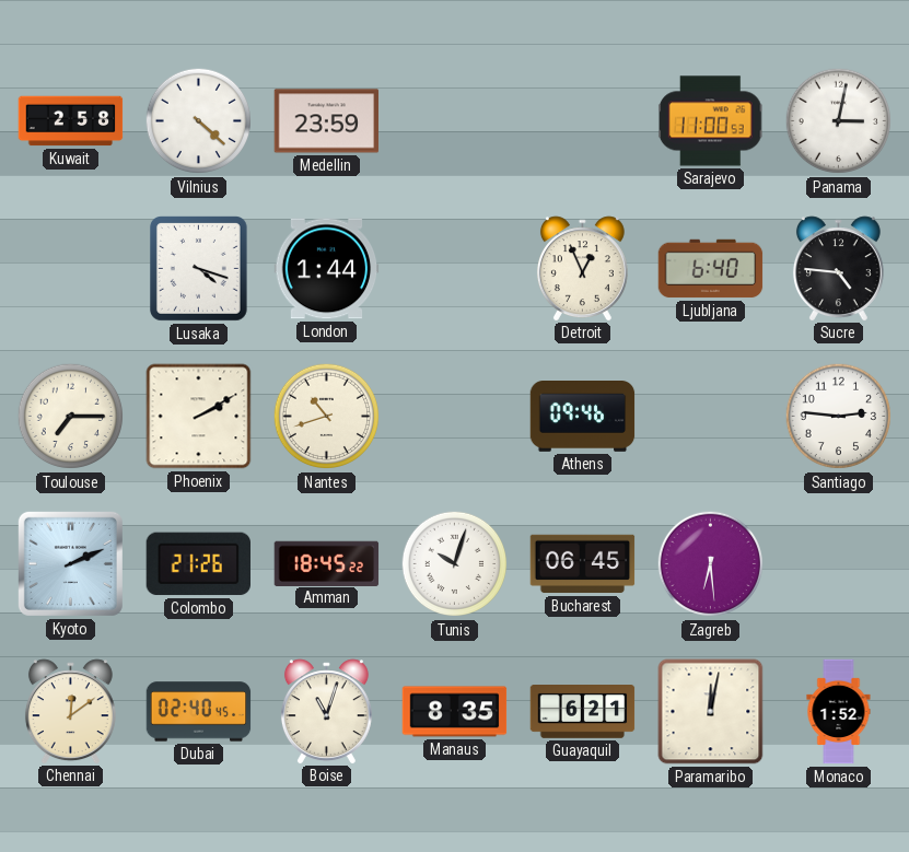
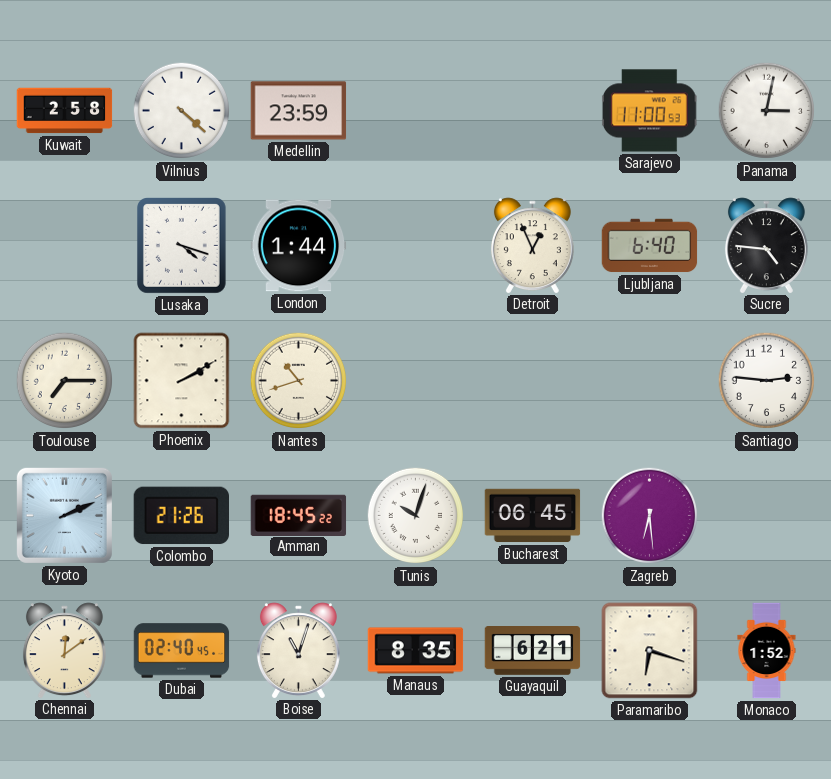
Athens: 09:46 -> none (583, 417)
Paramaribo: 12:02 -> 6:18 (650, 651)
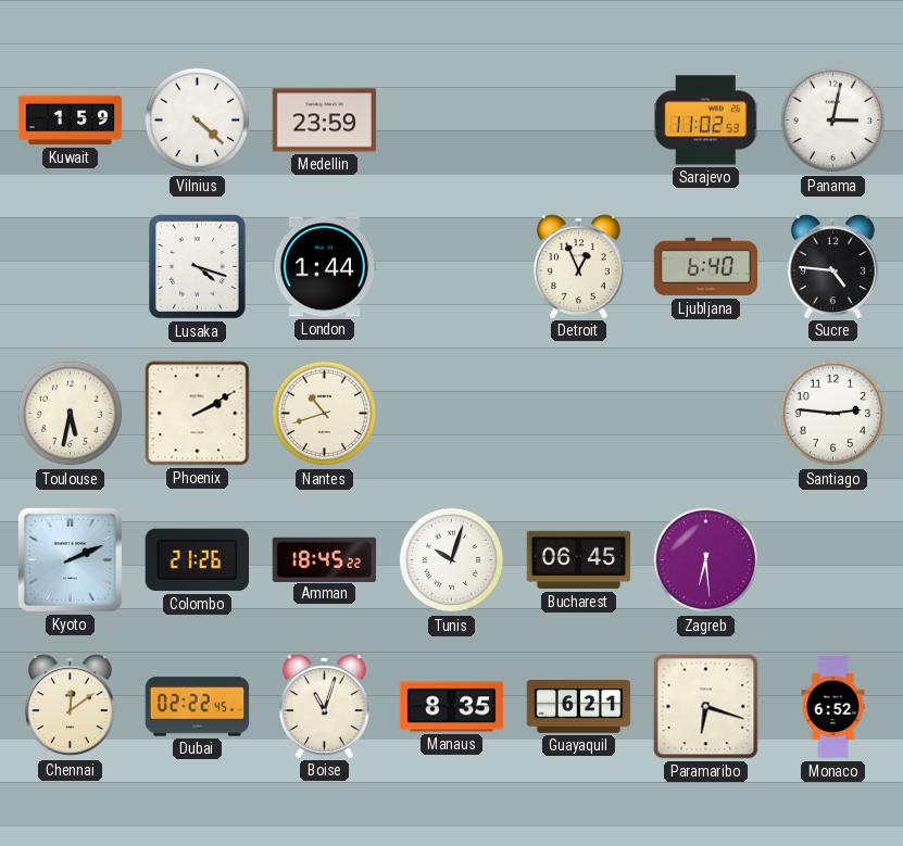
Kuwait: 2:58 -> 1:59 (71, 121)
Sarajevo: 11:00 -> 11:02 (705, 121)
Toulouse: 7:15 -> 5:32 (71, 414)
Dubai: 02:40 -> 02:22 (198, 707)
Monaco: 1:52 -> 6:52 (833, 707)
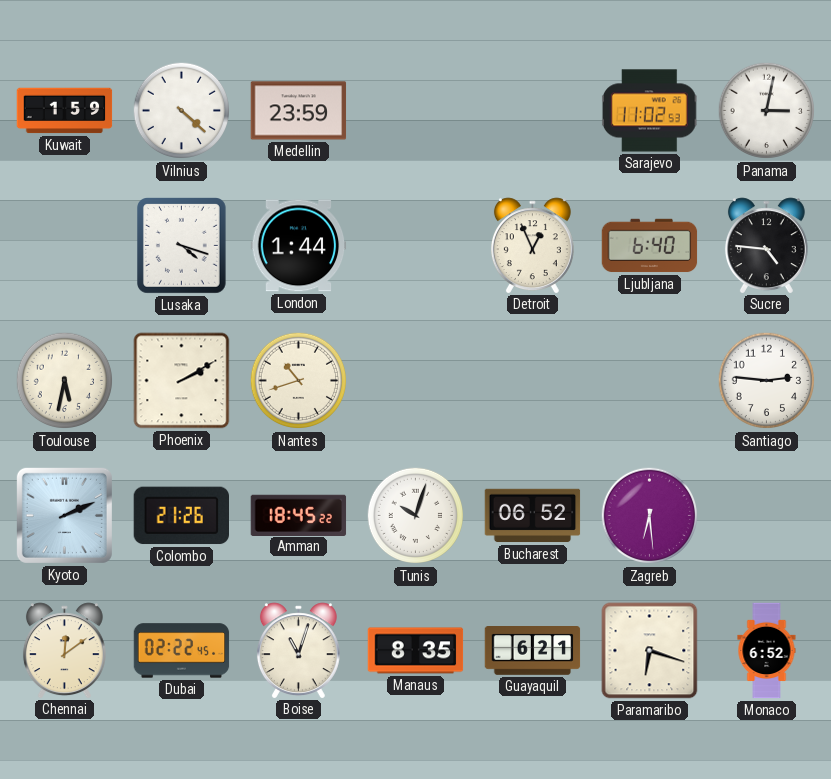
Bucharest: 06:45 -> 06:52 (533, 516)
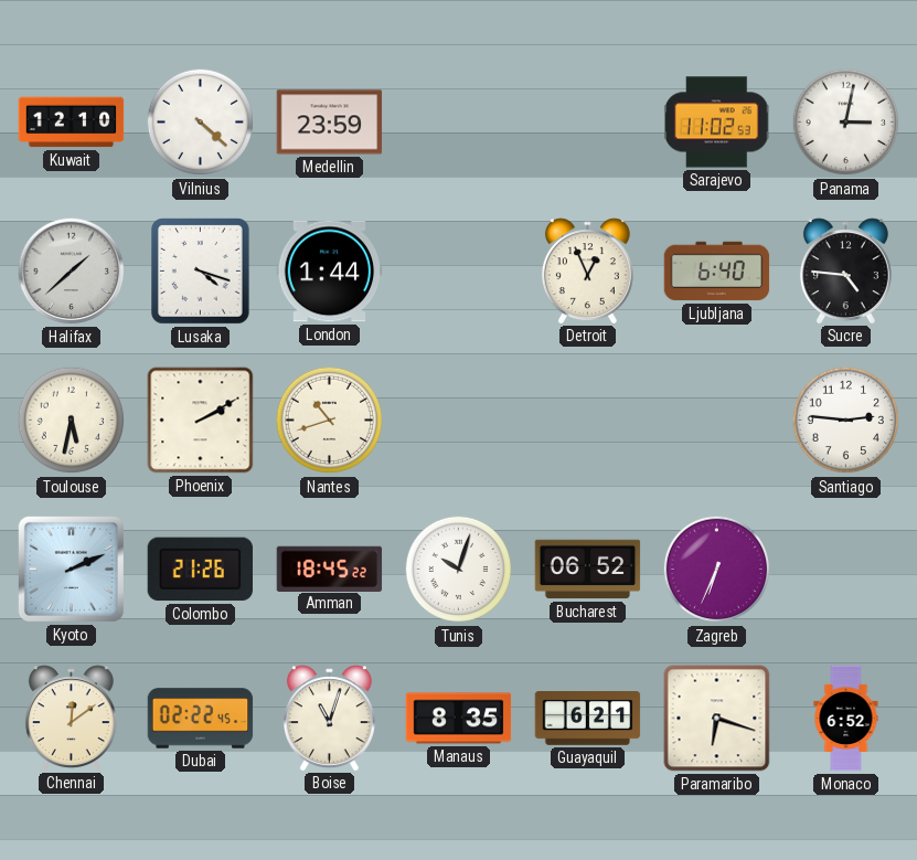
Kuwait: 1:59 -> 12:10 (72, 123)
Halifax: none -> 1:38 (72, 272)
Zagreb: 6:29 -> 6:34 (717, 570)
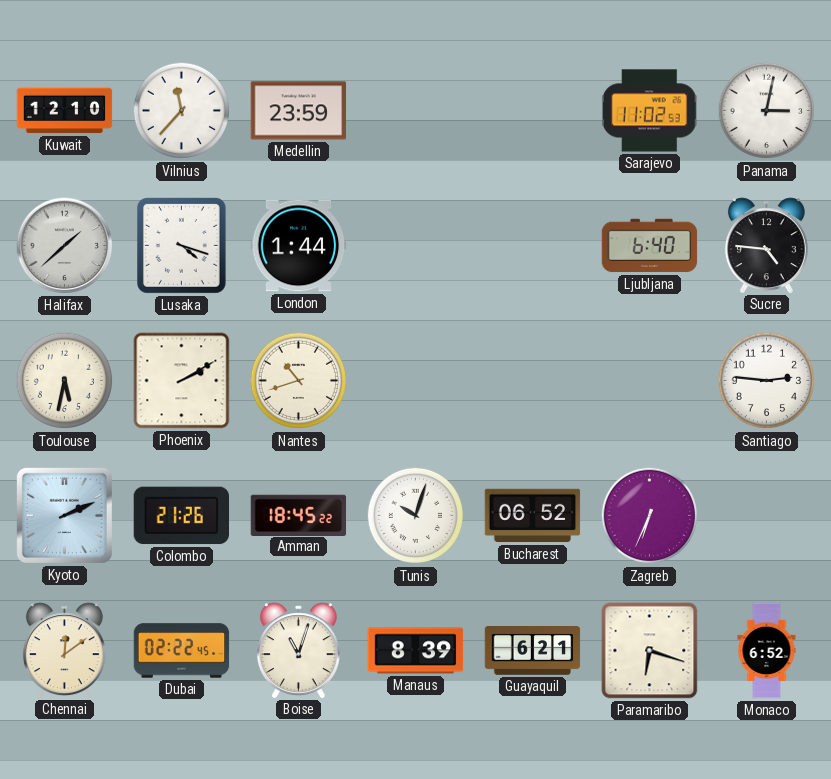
Vilnius: 4:22 -> 11:37 (182, 111)
Detroit: 12:56 -> none (587, 270)
Manaus: 8:35 -> 8:39 (416, 651)
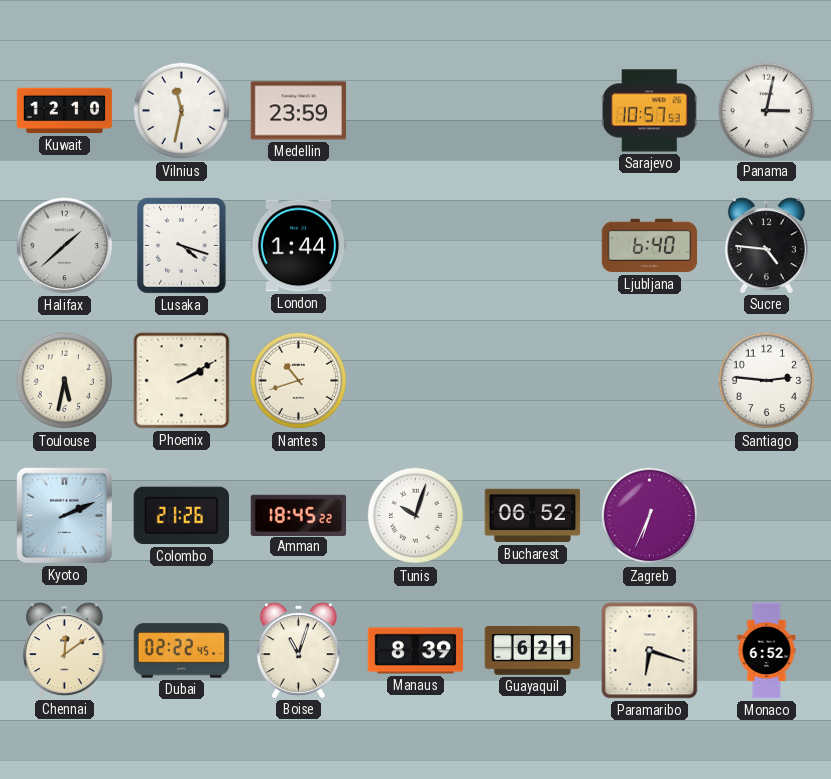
Vilnius: 11:37 -> 11:32 (182, 111)
Sarajevo: 11:02 -> 10:57 (649, 111)
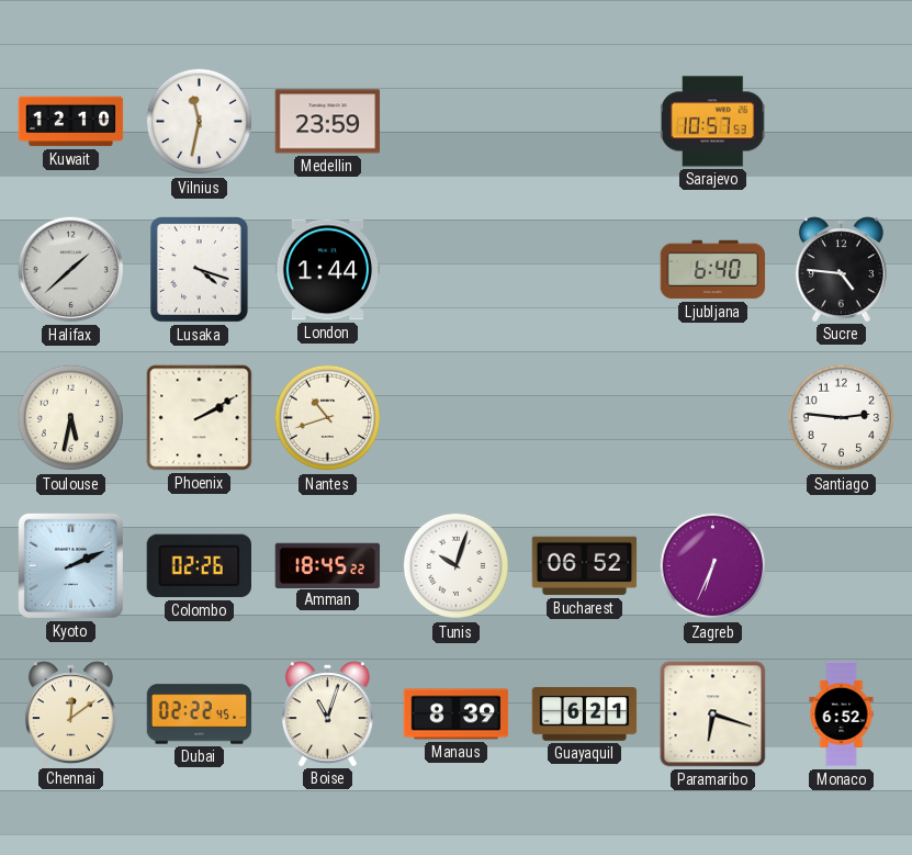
Panama: 3:02 -> none (767, 111)
Colombo: 21:26 -> 02:26 (199, 566)
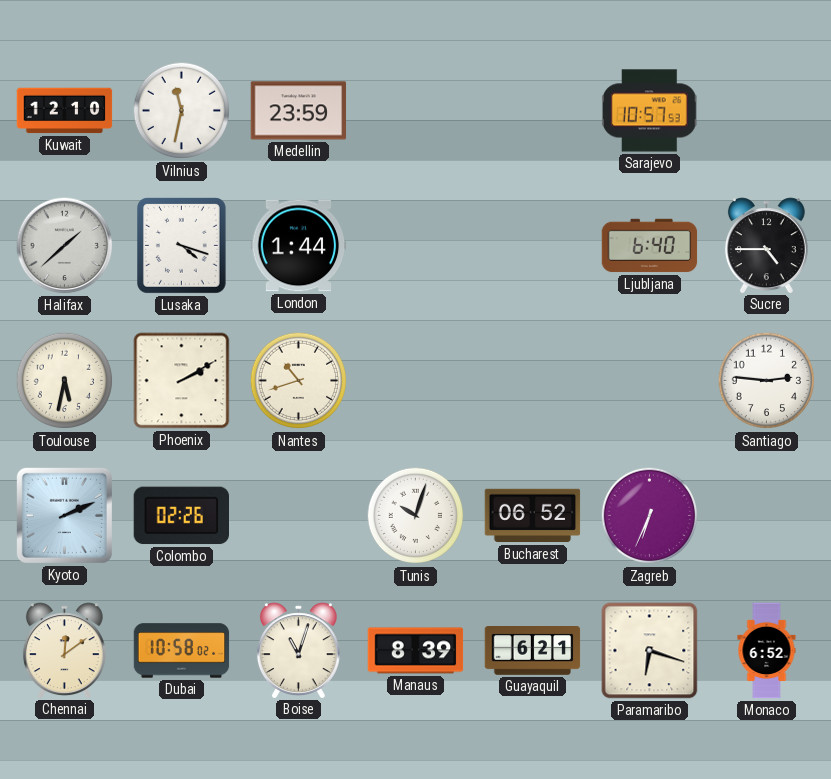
Sucre: 4:46 -> 4:45 (766, 245)
Amman: 18:45 -> none (328, 565)
Dubai: 02:22 -> 10:58 (182, 651)
